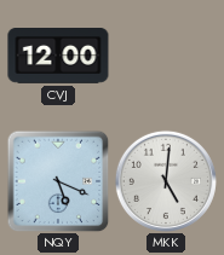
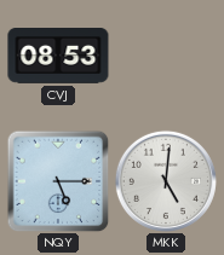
CVJ: 12:00 -> 08:53 (58, 57)
NQY: 5:19 -> 5:15 (58, 181)
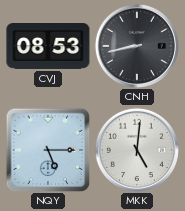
CNH: none -> 8:43 (137, 46)
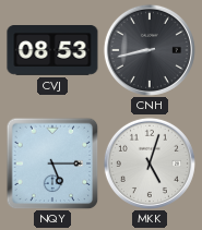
MKK: 5:01 -> 5:03 (150, 164)
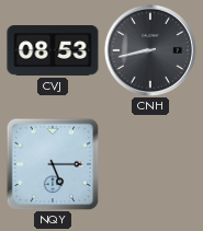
MKK: 5:03 -> none (150, 164)
